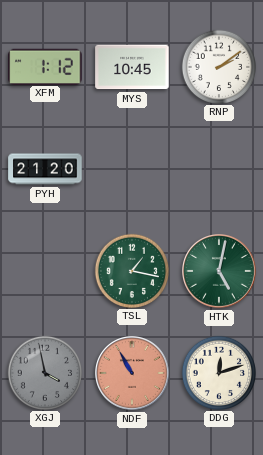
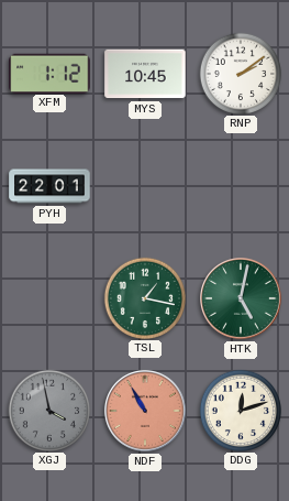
PYH: 21:20 -> 22:01 (49, 186)
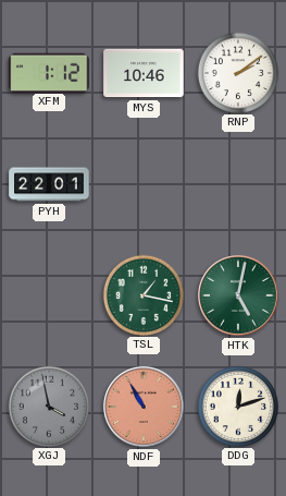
MYS: 10:45 -> 10:46 (144, 73)
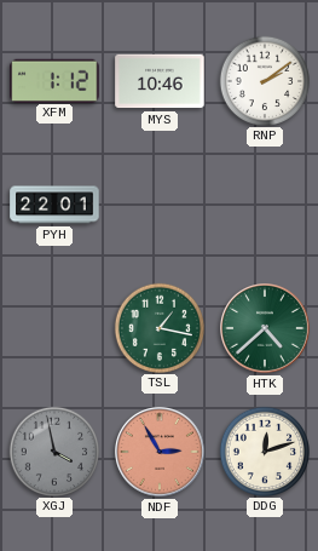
HTK: 5:02 -> 4:38 (266, 329)
NDF: 10:55 -> 2:55 (161, 453)
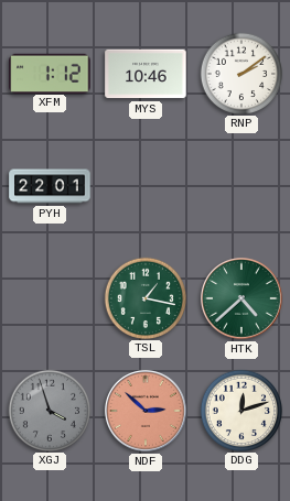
XGJ: 3:58 -> 3:57 (49, 410)
NDF: 2:55 -> 2:52 (147, 412)
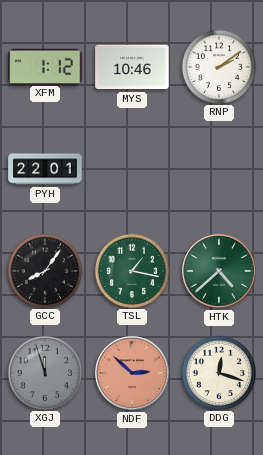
GCC: none -> 8:06 (44, 270)
XGJ: 3:57 -> 11:57 (44, 372)
DDG: 12:12 -> 12:18 (218, 372)
